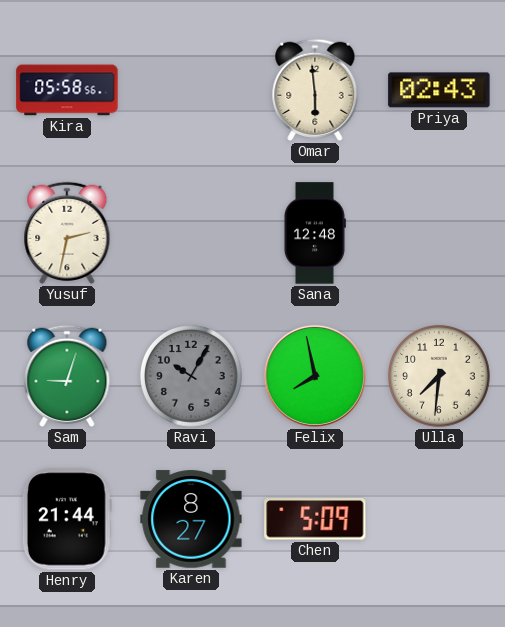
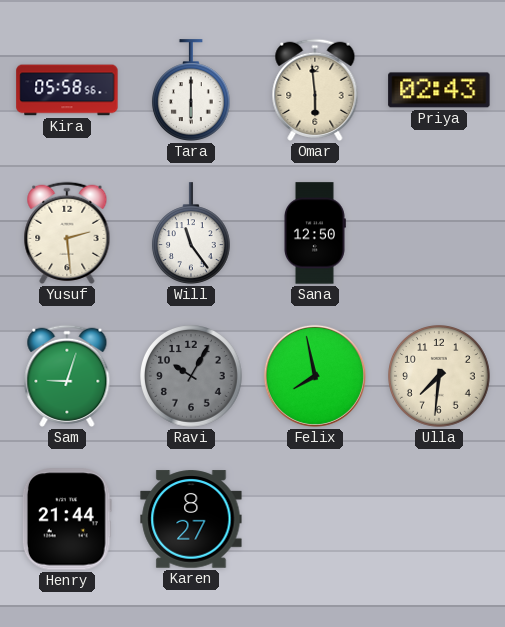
Tara: none -> 6:00 (191, 90)
Yusuf: 2:32 -> 2:29 (67, 233)
Will: none -> 11:24 (191, 233)
Sana: 12:48 -> 12:50 (314, 233)
Chen: 5:09 -> none (315, 519)
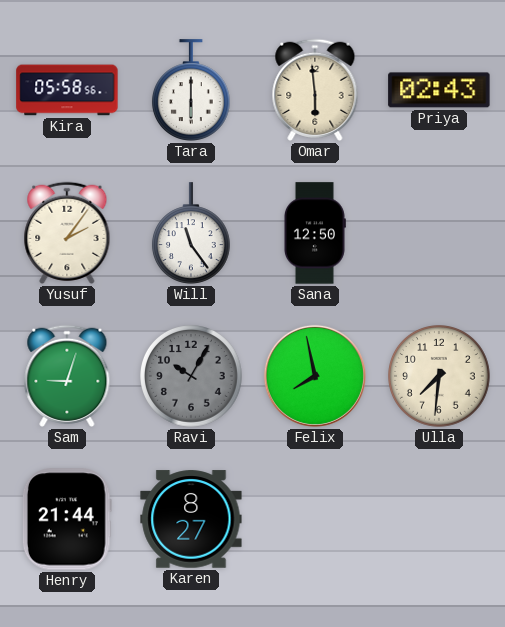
Yusuf: 2:29 -> 2:06 (67, 233)
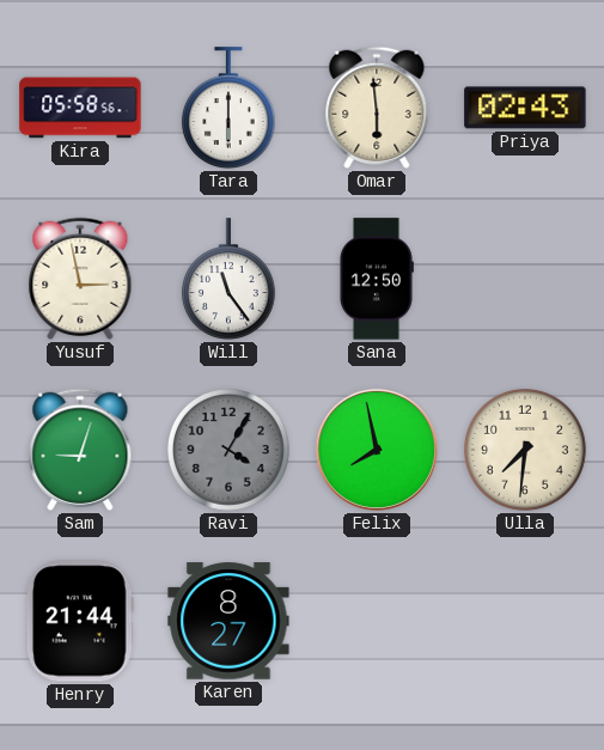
Yusuf: 2:06 -> 2:58 (80, 279)
Ravi: 10:05 -> 4:05 (230, 451)
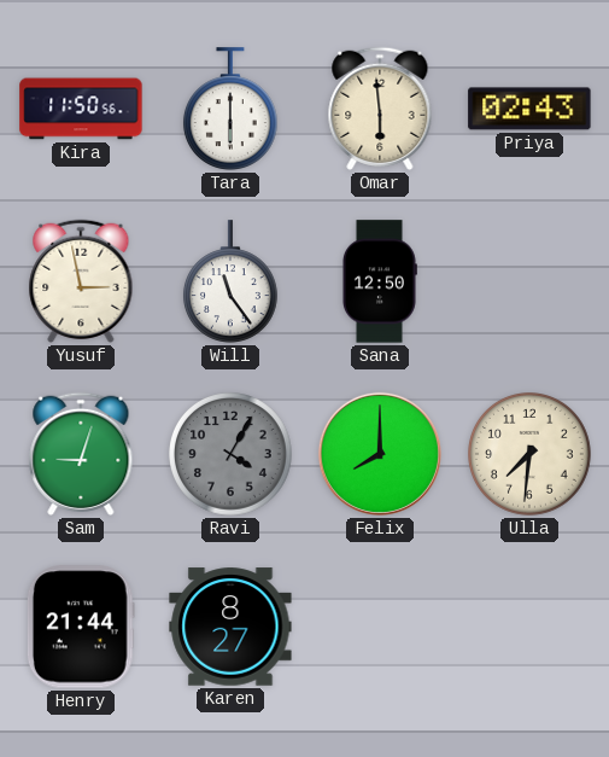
Kira: 05:58 -> 11:50 (81, 109)
Felix: 7:58 -> 8:00 (380, 454)
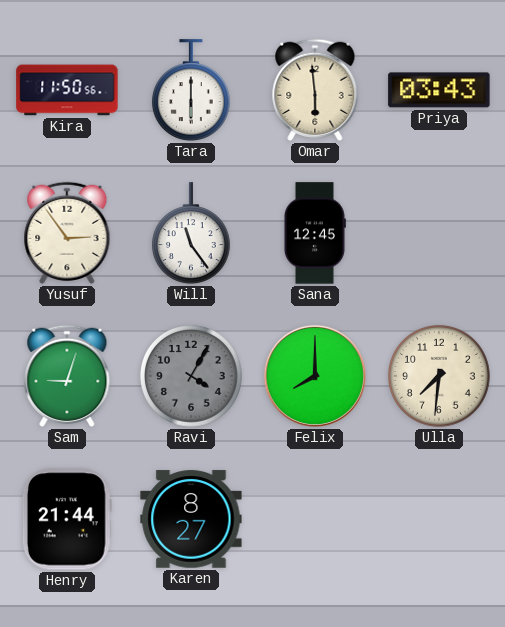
Priya: 02:43 -> 03:43 (439, 90)
Yusuf: 2:58 -> 2:54 (67, 233)
Sana: 12:50 -> 12:45 (314, 233)
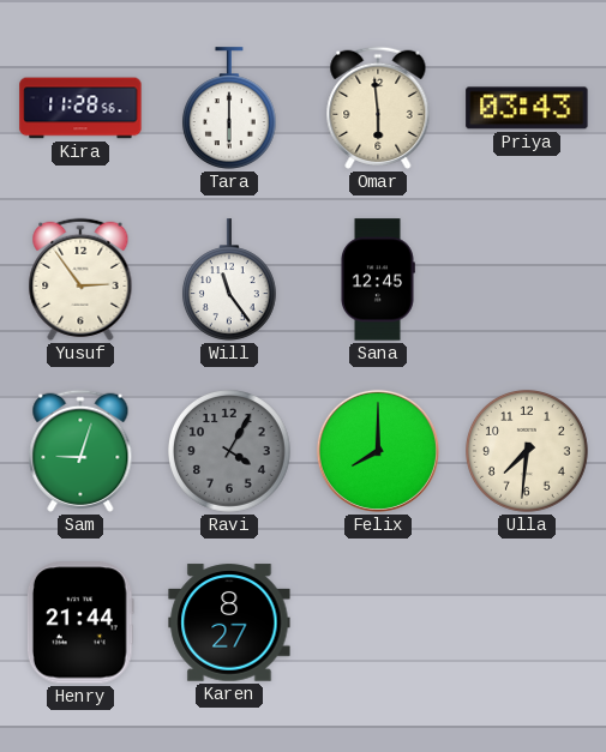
Kira: 11:50 -> 11:28 (80, 108)
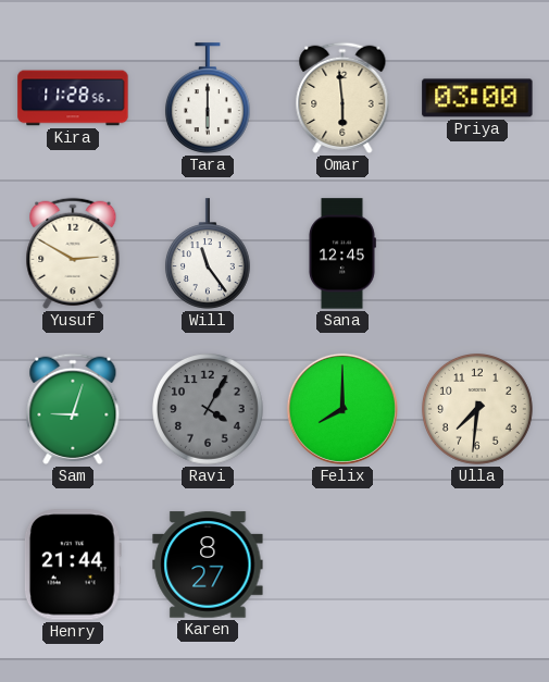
Priya: 03:43 -> 03:00 (477, 98)
Yusuf: 2:54 -> 2:50 (73, 253)
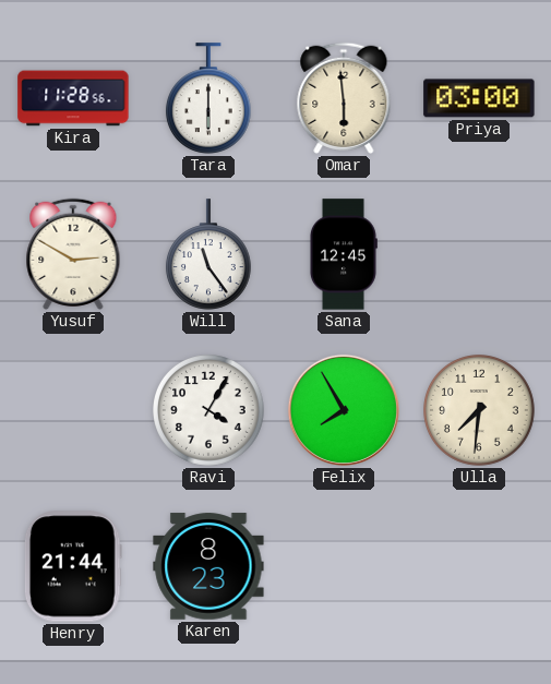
Sam: 9:03 -> none (73, 409)
Ravi dial: grey -> white (209, 411)
Felix: 8:00 -> 7:55 (344, 410)
Karen: 8:27 -> 8:23 (208, 566)
